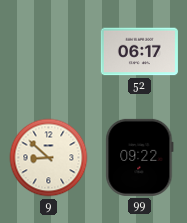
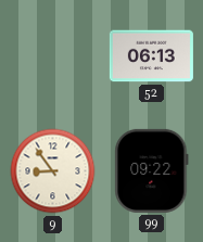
52: 06:17 -> 06:13 (151, 56)
9: 8:52 -> 8:54 (53, 171)
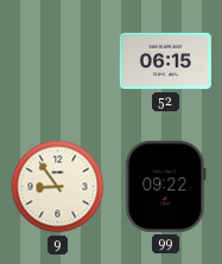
52: 06:13 -> 06:15 (165, 62)
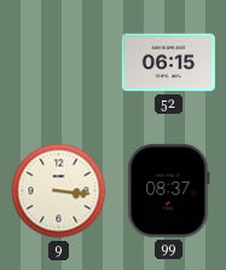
9: 8:54 -> 3:16 (59, 191)
99: 09:22 -> 08:37 (169, 190)
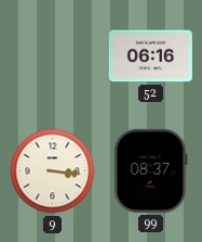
52: 06:15 -> 06:16 (150, 56)
